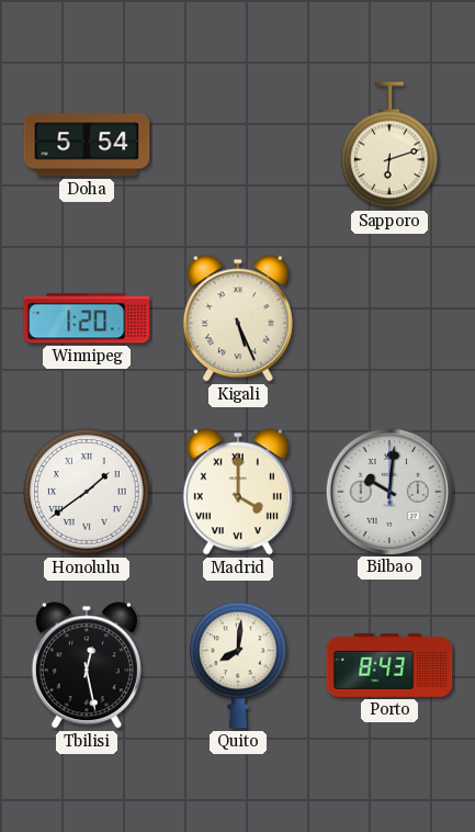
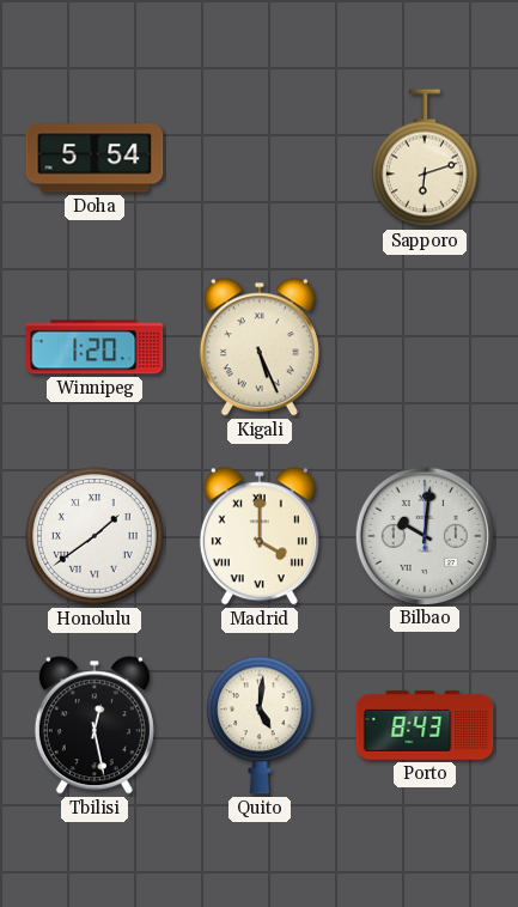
Quito: 8:01 -> 5:01 (261, 725)
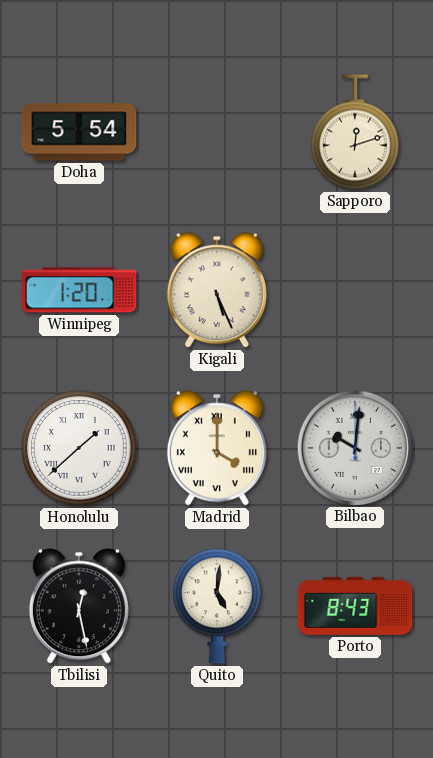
Sapporo: 6:12 -> 12:12 (356, 132)
Honolulu: 1:39 -> 1:38 (79, 448)
